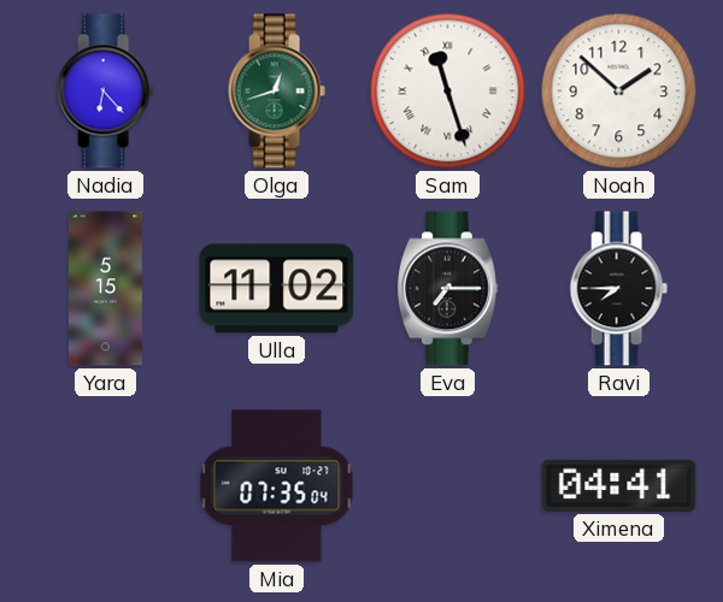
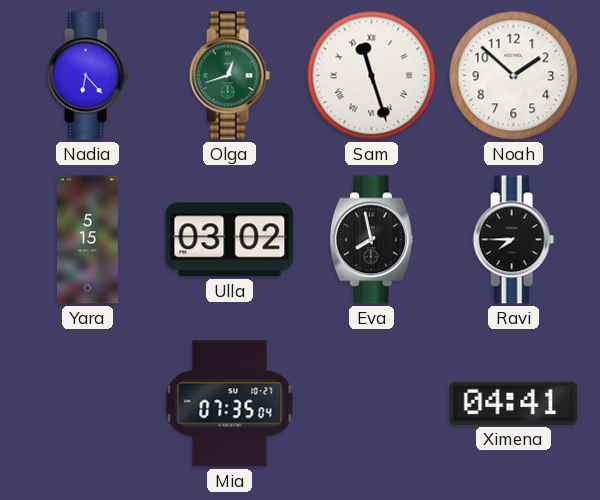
Ulla: 11:02 -> 03:02 (230, 240)
Eva: 7:15 -> 7:58 (371, 240)
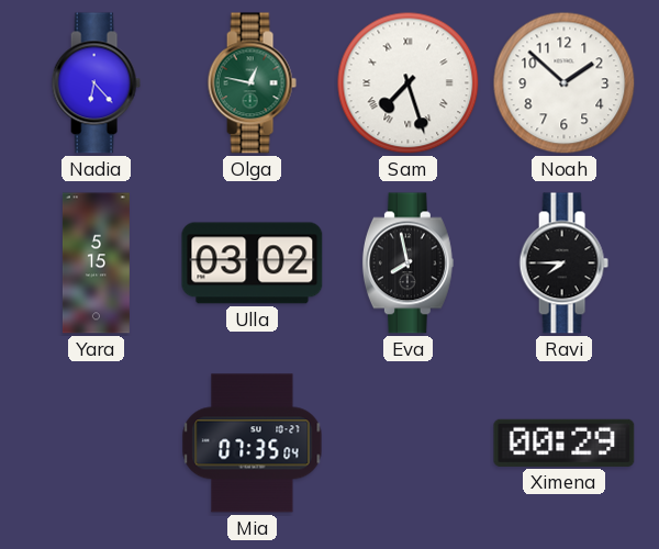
Olga: 12:42 -> 12:47 (252, 83)
Sam: 11:27 -> 7:27 (409, 83)
Ximena: 04:41 -> 00:29 (565, 442)
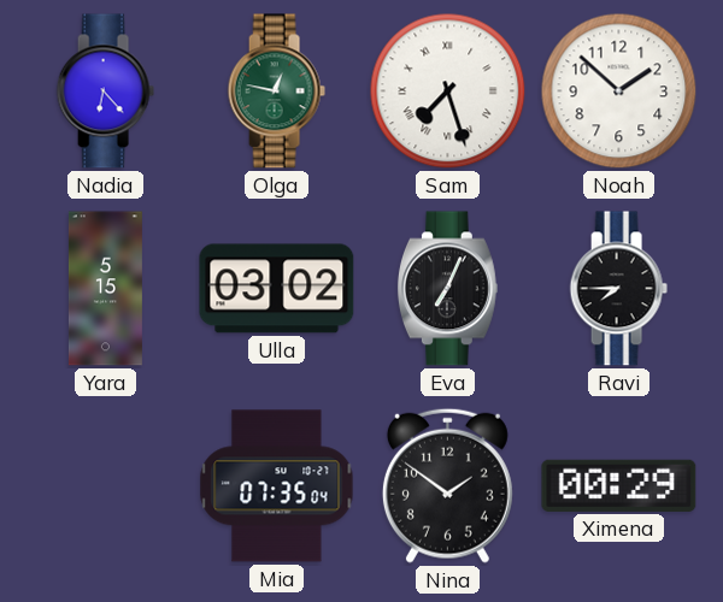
Eva: 7:58 -> 7:04 (447, 289)
Nina: none -> 1:51 (447, 485)
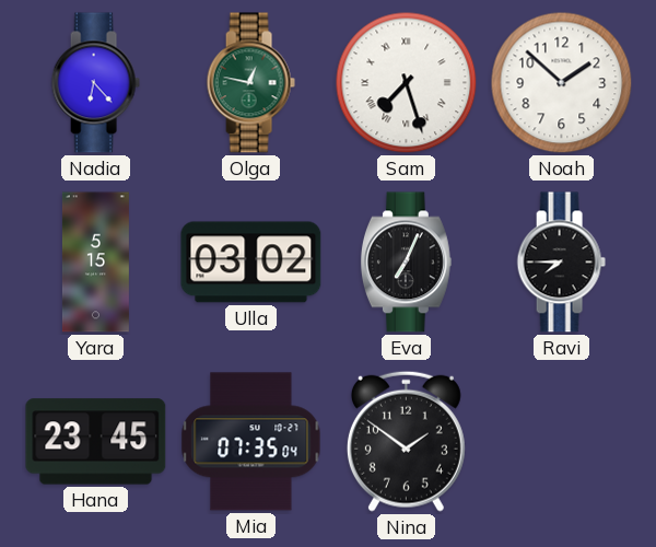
Hana: none -> 23:45 (96, 442)
Ximena: 00:29 -> none (619, 485)
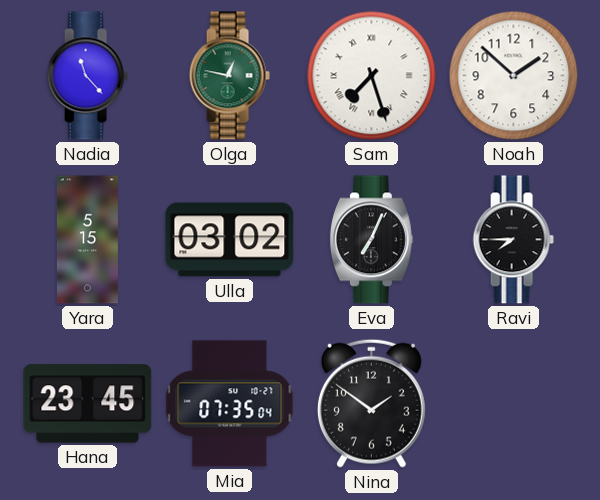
Nadia: 6:23 -> 11:23 (87, 76)
